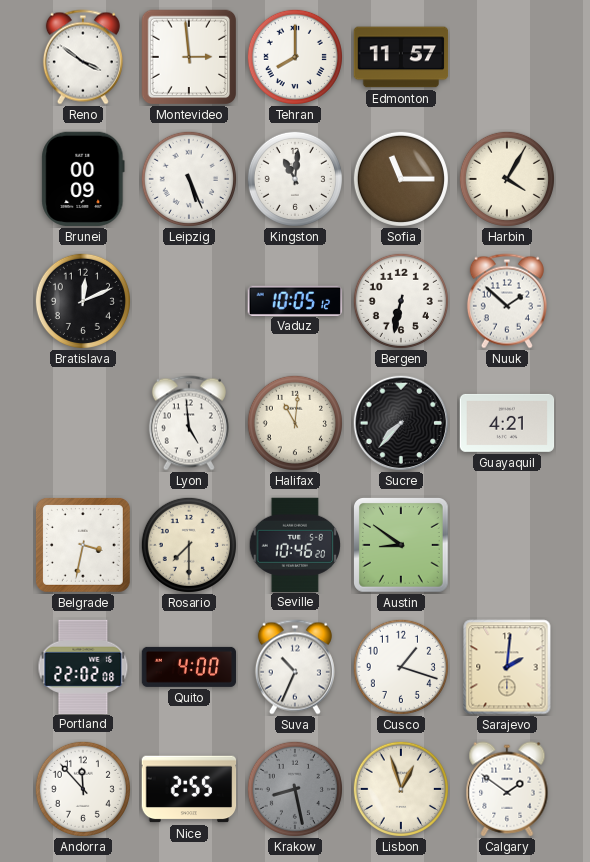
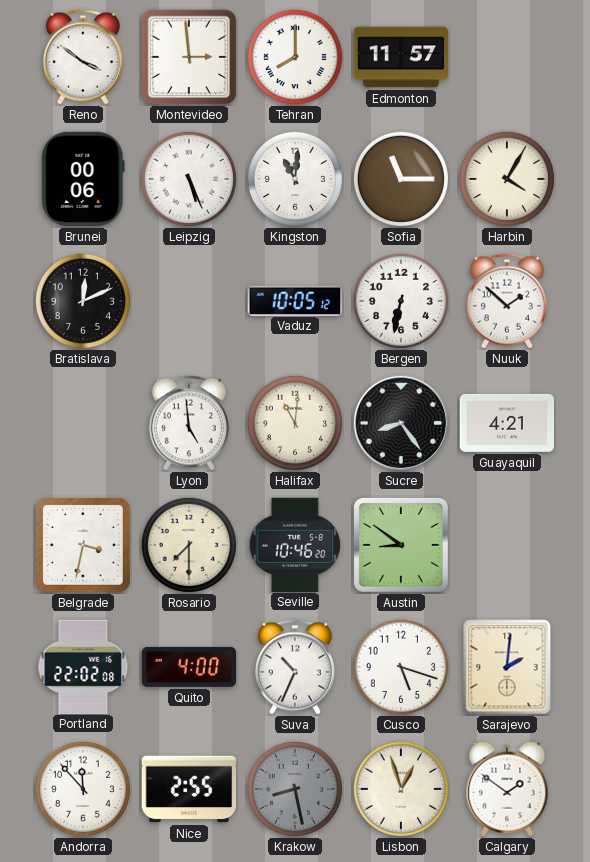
Brunei: 00:09 -> 00:06 (83, 179)
Sucre: 7:37 -> 8:24 (401, 423)
Cusco: 1:18 -> 5:18 (401, 667)
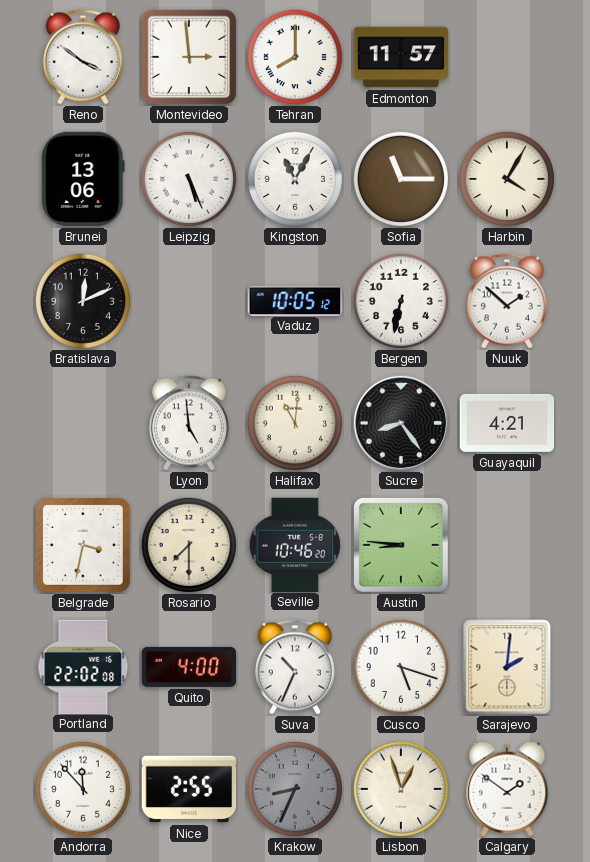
Brunei: 00:06 -> 13:06 (83, 179)
Kingston: 11:01 -> 11:05 (295, 179)
Austin: 8:51 -> 8:46 (402, 546)
Krakow: 8:28 -> 8:34 (295, 789)
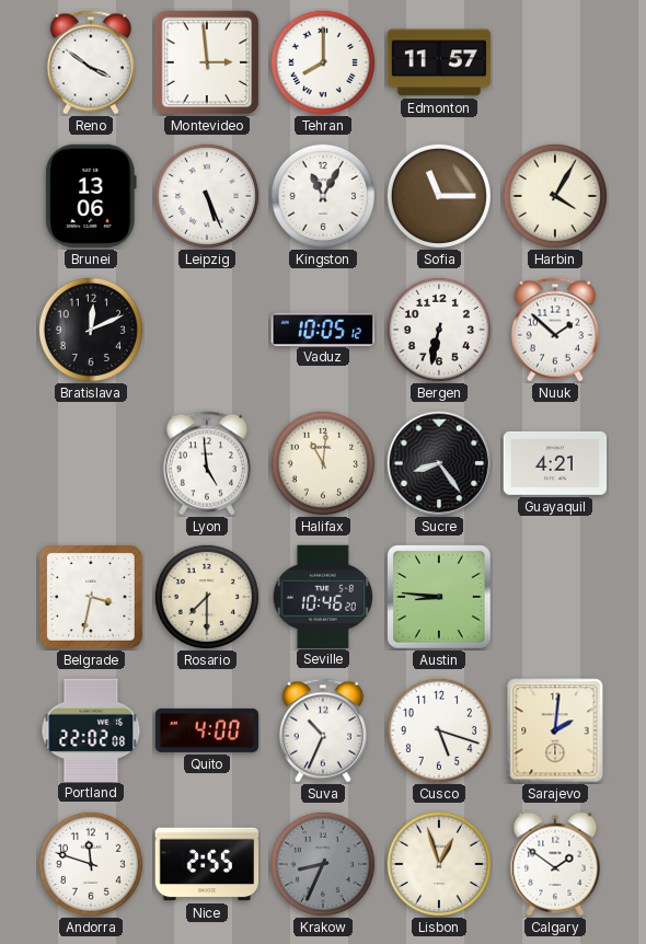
Andorra: 11:53 -> 11:48 (91, 864)
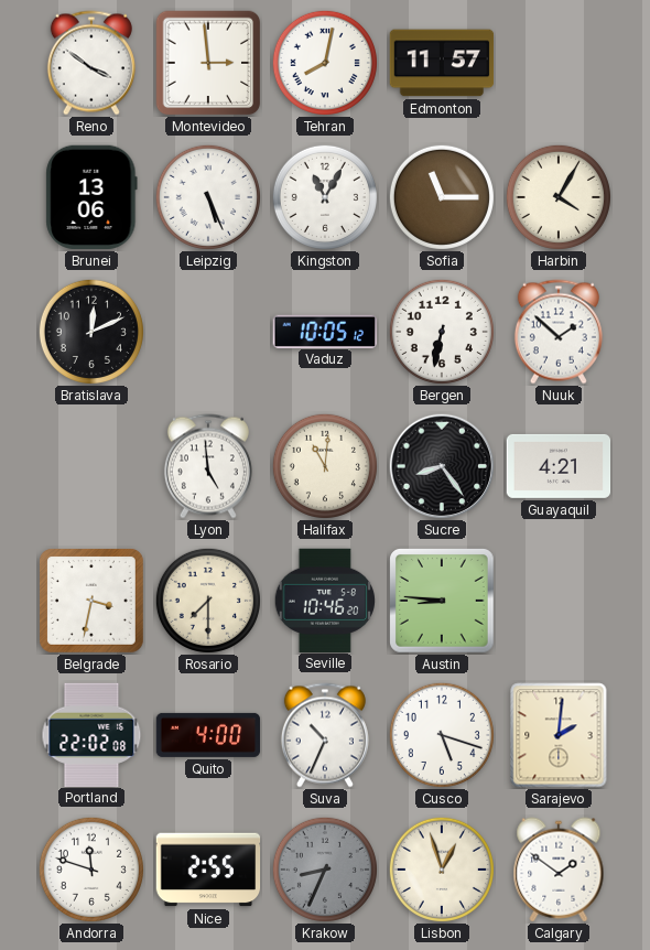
Tehran: 8:00 -> 8:02 (325, 63)
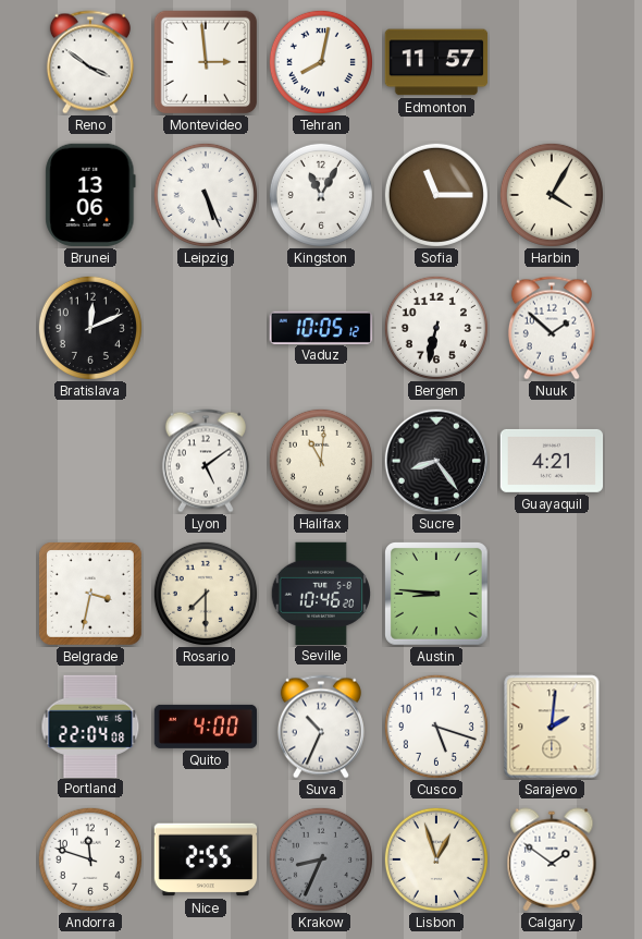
Lyon: 4:59 -> 5:09 (206, 461)
Portland: 22:02 -> 22:04 (90, 725)
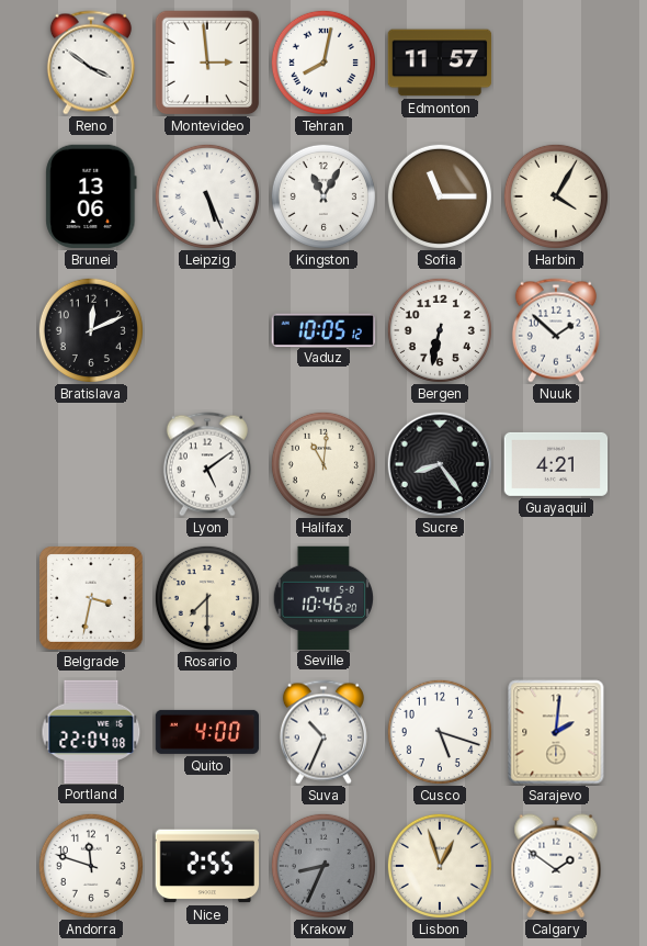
Austin: 8:46 -> none (437, 595)
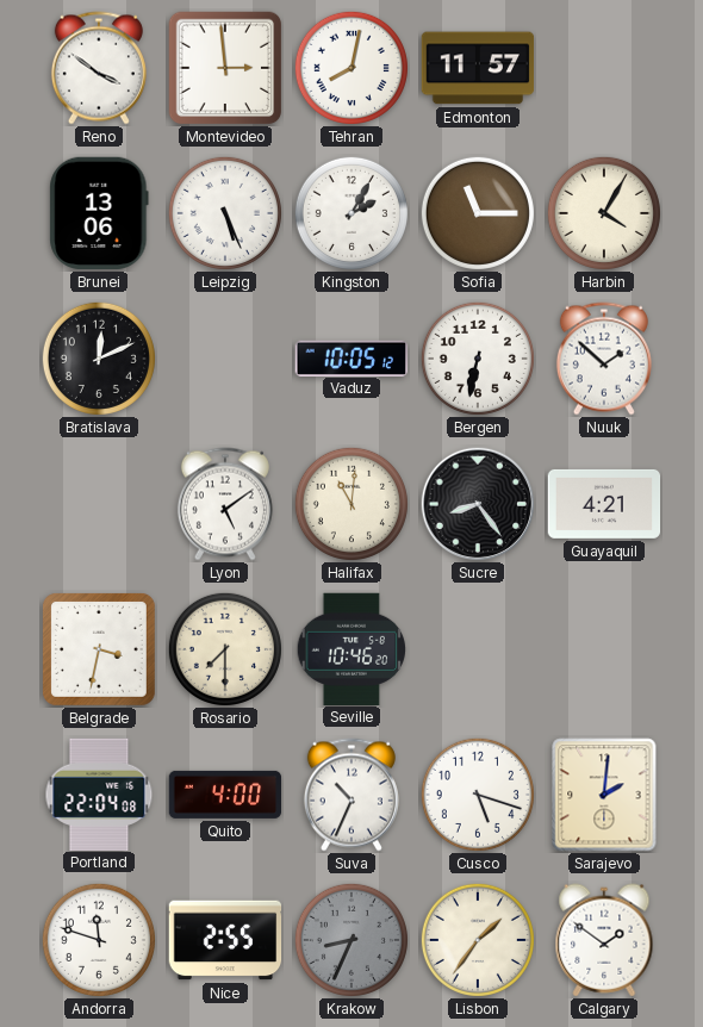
Kingston: 11:05 -> 2:05 (351, 213)
Lisbon: 12:57 -> 1:36 (478, 940)
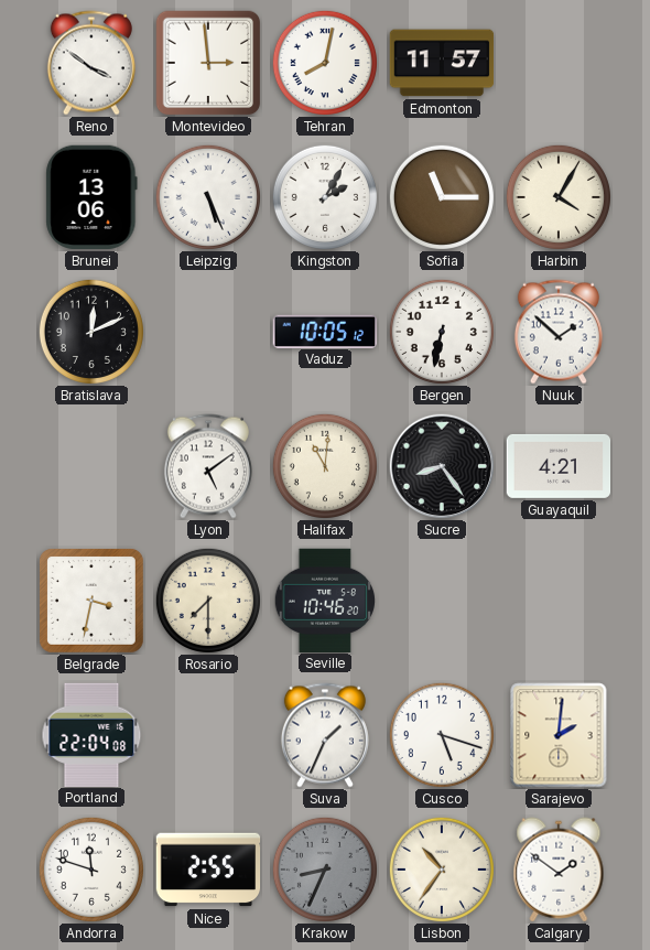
Quito: 4:00 -> none (225, 795)
Suva: 10:34 -> 1:34 (325, 735)
Lisbon: 1:36 -> 10:36 (442, 870)
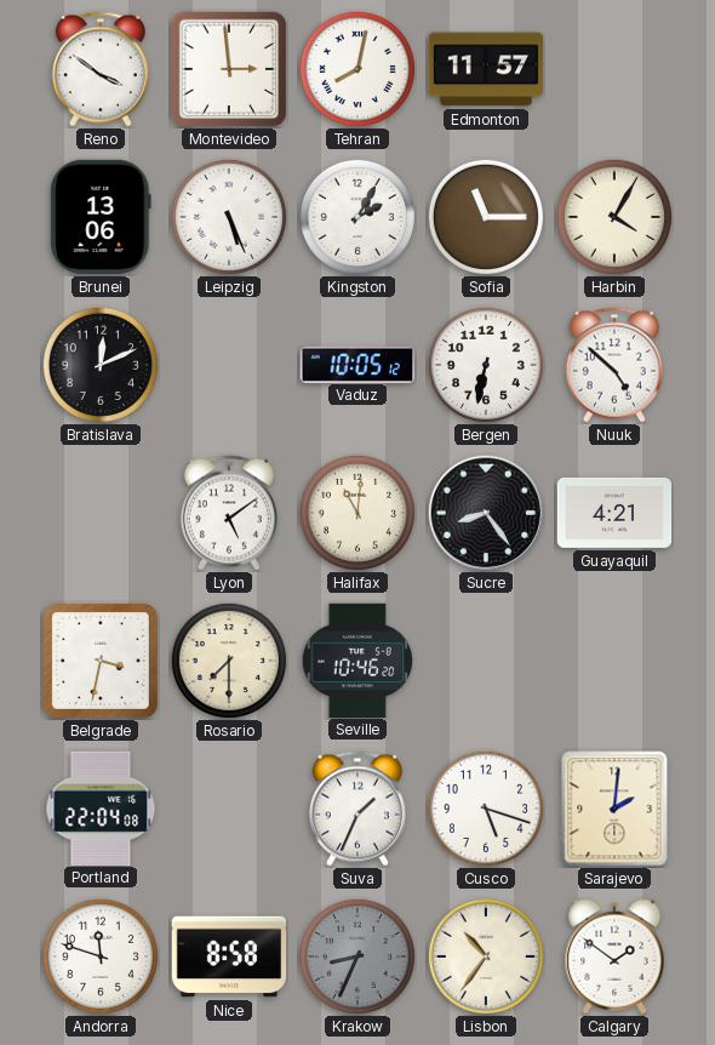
Nuuk: 1:52 -> 4:52 (614, 365)
Nice: 2:55 -> 8:58 (229, 957)
